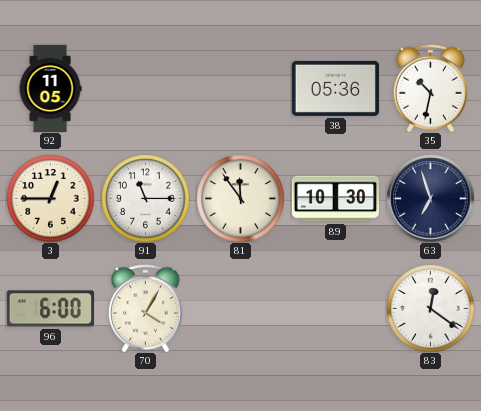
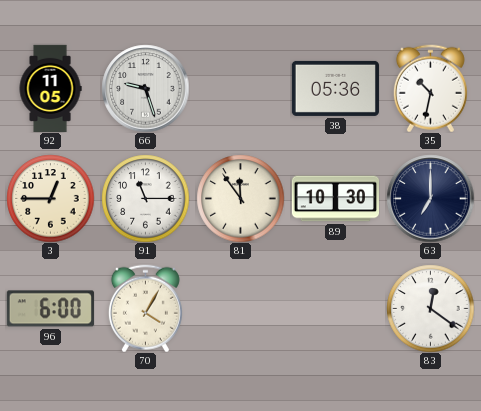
66: none -> 9:27 (145, 88)
63: 6:57 -> 7:00 (430, 198)
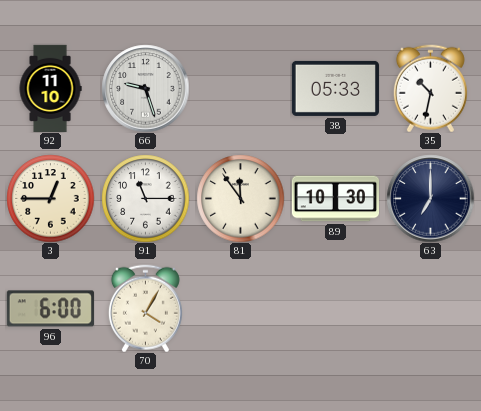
92: 11:05 -> 11:10 (50, 88)
38: 05:36 -> 05:33 (335, 88)
83: 12:21 -> none (430, 308)
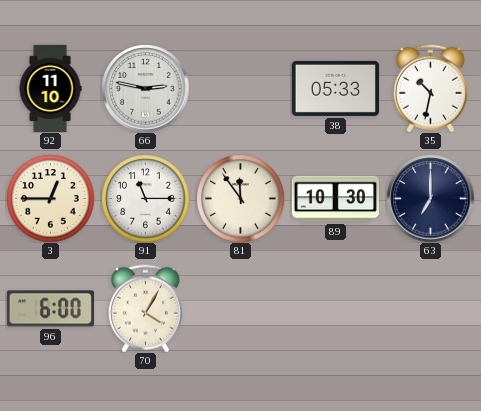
66: 9:27 -> 2:47 (145, 88)
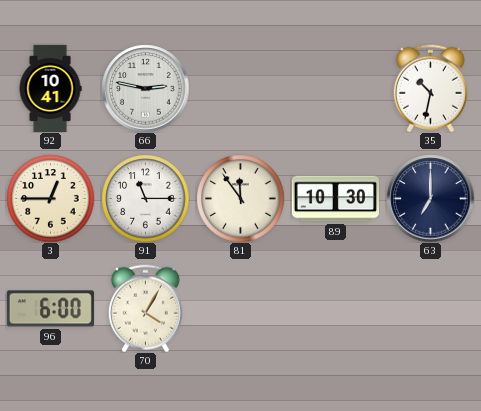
92: 11:10 -> 10:41 (50, 88)
38: 05:33 -> none (335, 88)
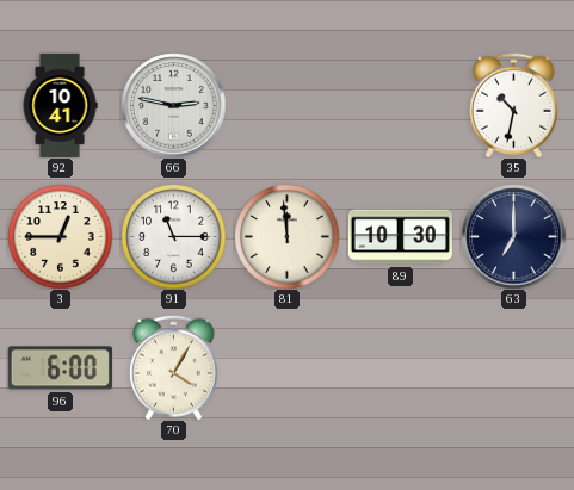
81: 11:54 -> 11:59 (286, 236)
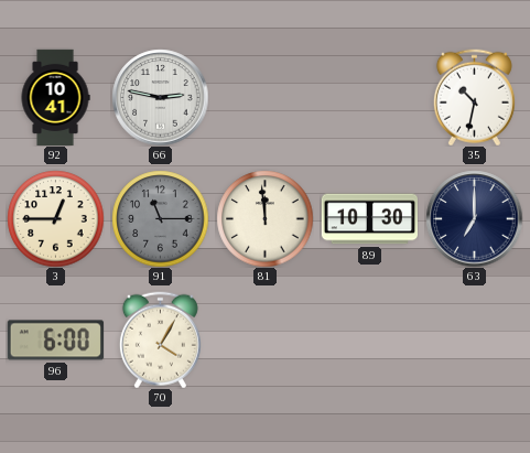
91 dial: white -> grey (160, 218)
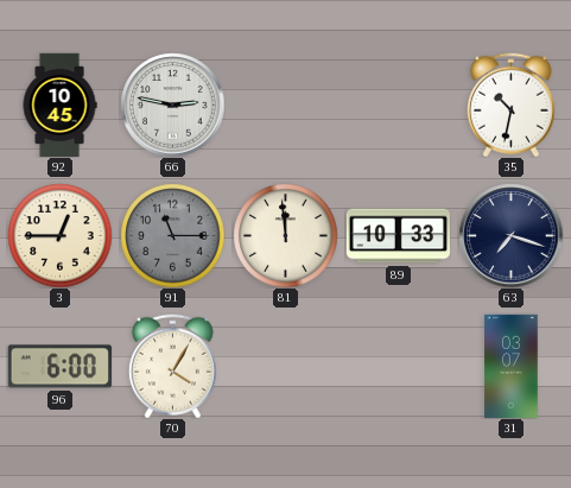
92: 10:41 -> 10:45 (59, 104)
89: 10:30 -> 10:33 (398, 236)
63: 7:00 -> 7:18 (510, 235)
31: none -> 03:07 (512, 366)
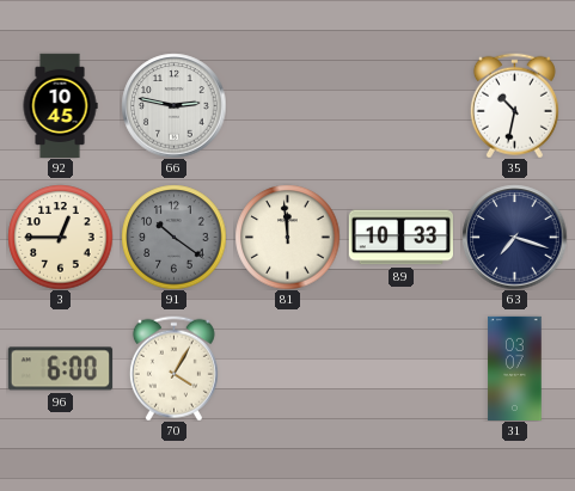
91: 11:15 -> 10:21 (173, 237)
